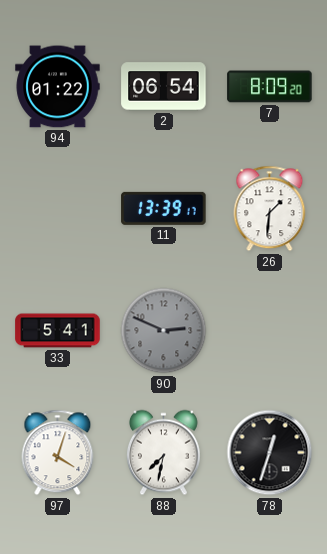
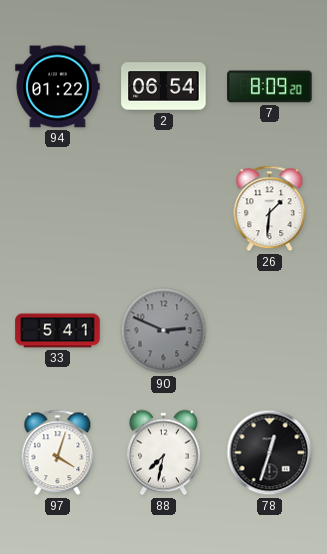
11: 13:39 -> none (164, 208)
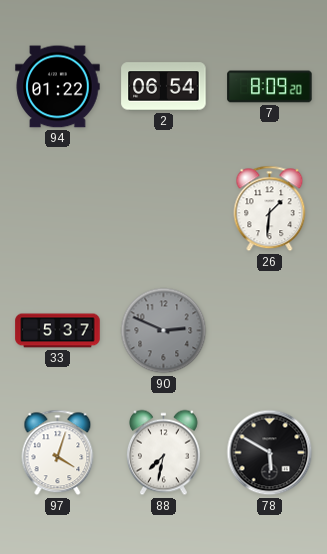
33: 5:41 -> 5:37 (58, 331)
78: 12:33 -> 5:50 (270, 453)
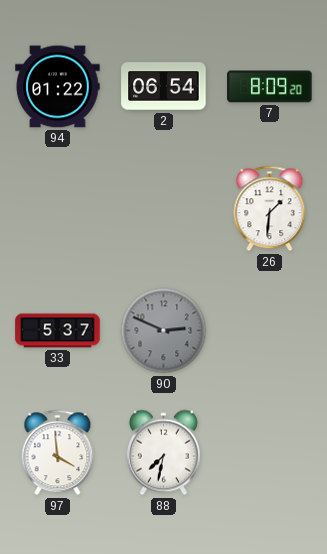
97: 4:03 -> 3:59 (58, 453)
78: 5:50 -> none (270, 453)
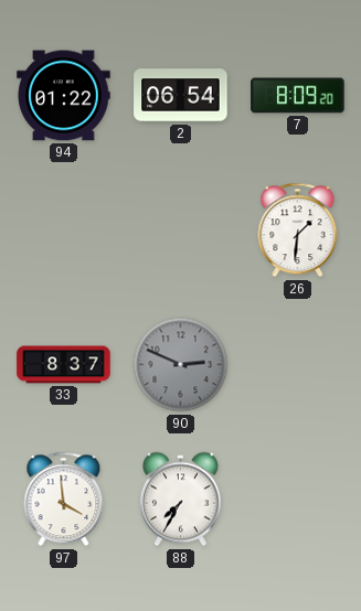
33: 5:37 -> 8:37 (64, 365)
88: 7:32 -> 7:35 (180, 500)
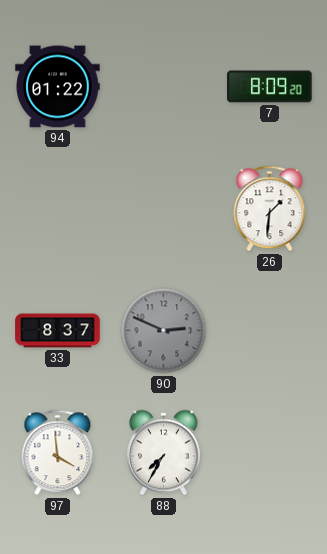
2: 06:54 -> none (181, 96)
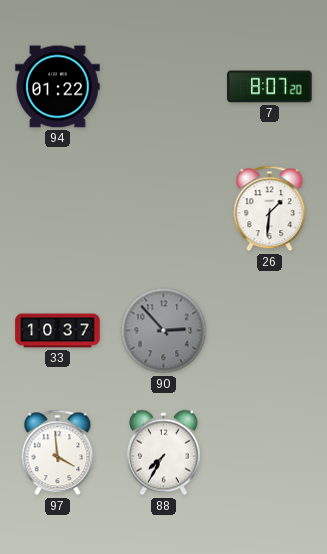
7: 8:09 -> 8:07 (270, 87)
33: 8:37 -> 10:37 (58, 331)
90: 2:49 -> 2:53 (164, 331)
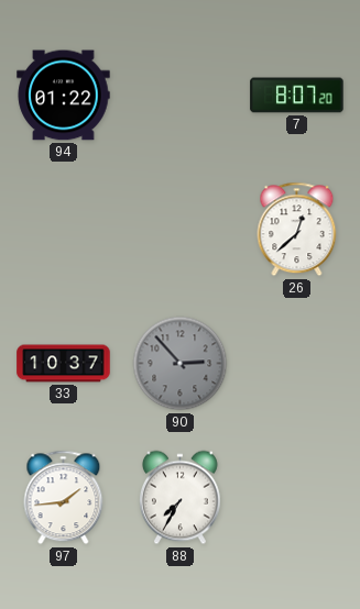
26: 1:31 -> 12:38 (297, 230)
97: 3:59 -> 1:44 (64, 498)
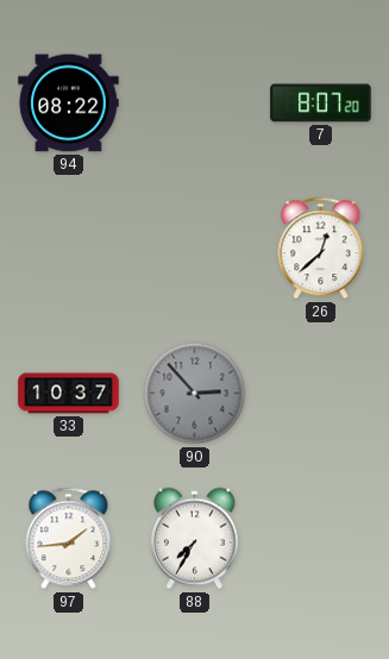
94: 01:22 -> 08:22 (69, 103)
